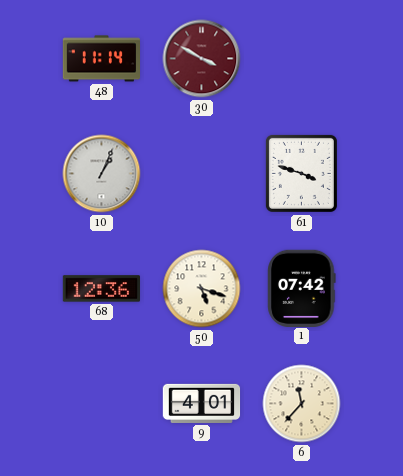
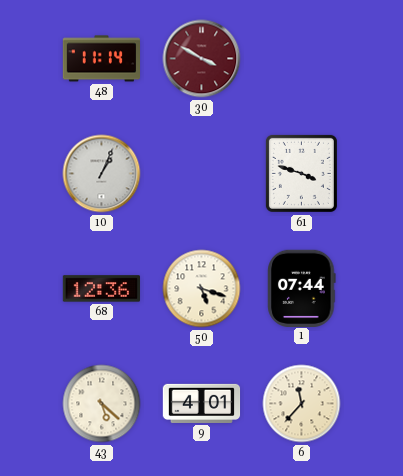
1: 07:42 -> 07:44 (302, 288)
43: none -> 5:22 (102, 404)
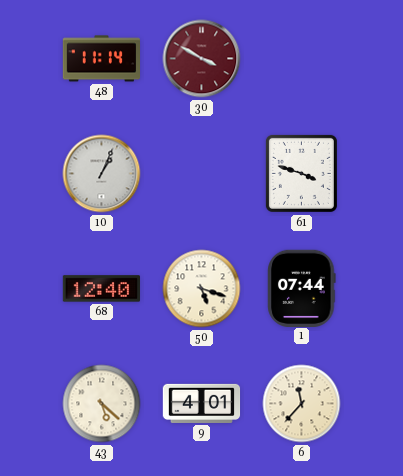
68: 12:36 -> 12:40 (101, 289)
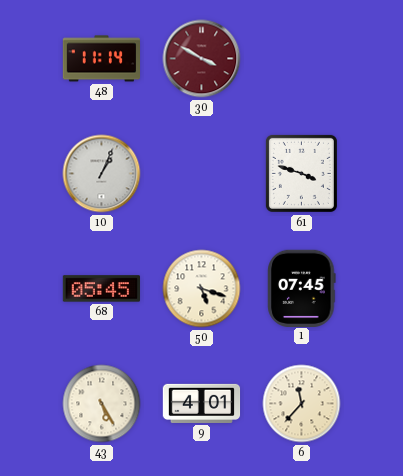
68: 12:40 -> 05:45 (101, 289)
1: 07:44 -> 07:45 (302, 288)
43: 5:22 -> 5:25 (102, 404)
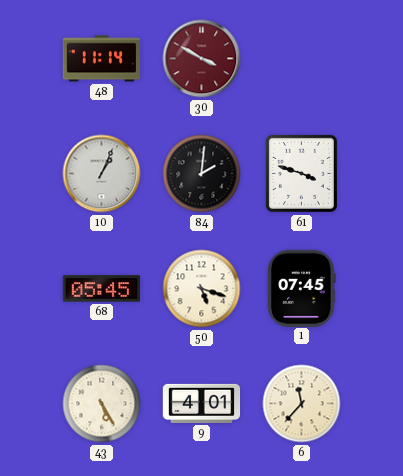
84: none -> 2:01 (202, 174)
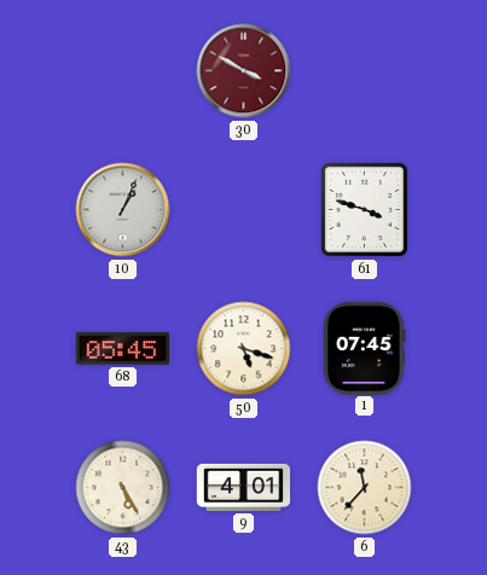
48: 11:14 -> none (102, 59)
84: 2:01 -> none (202, 174)
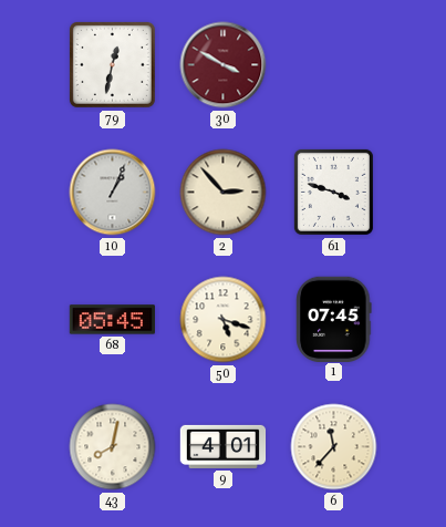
79: none -> 12:32 (112, 64)
2: none -> 2:53 (224, 193)
43: 5:25 -> 8:02 (113, 447)
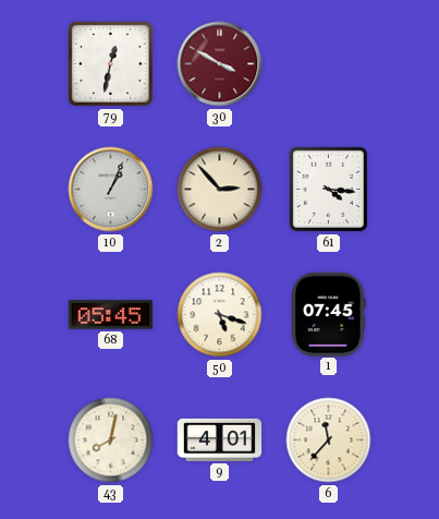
61: 3:48 -> 4:16 (328, 189)
